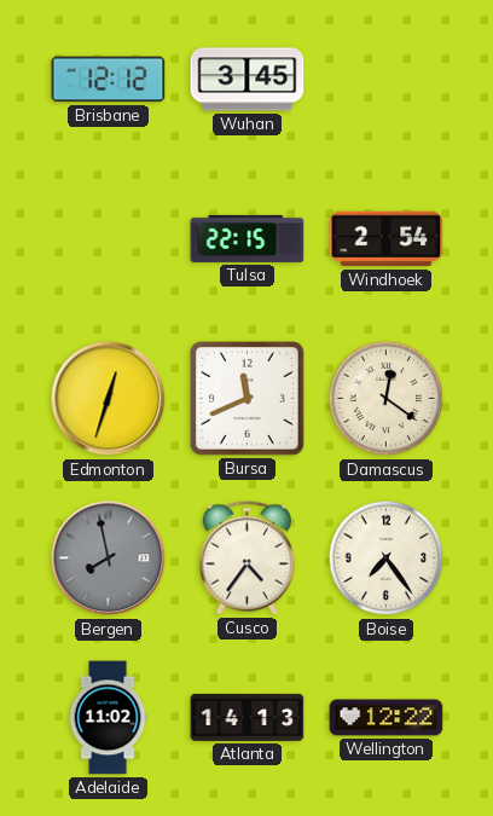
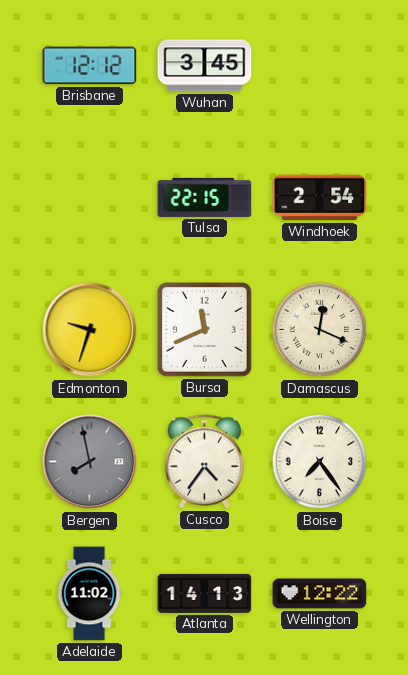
Edmonton: 12:33 -> 9:33 (90, 330)
Damascus: 12:21 -> 12:19 (320, 330)
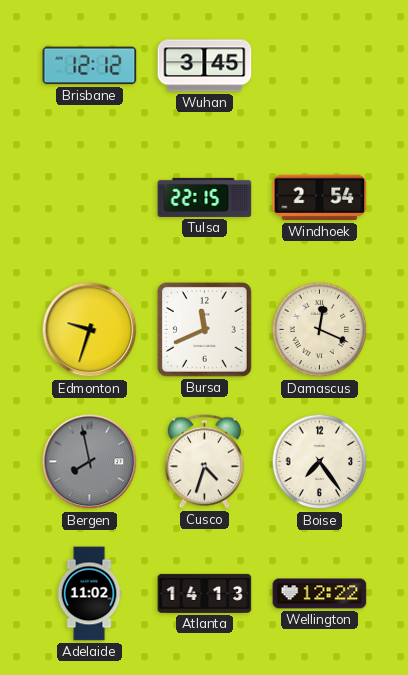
Cusco: 4:36 -> 4:33 (204, 462)
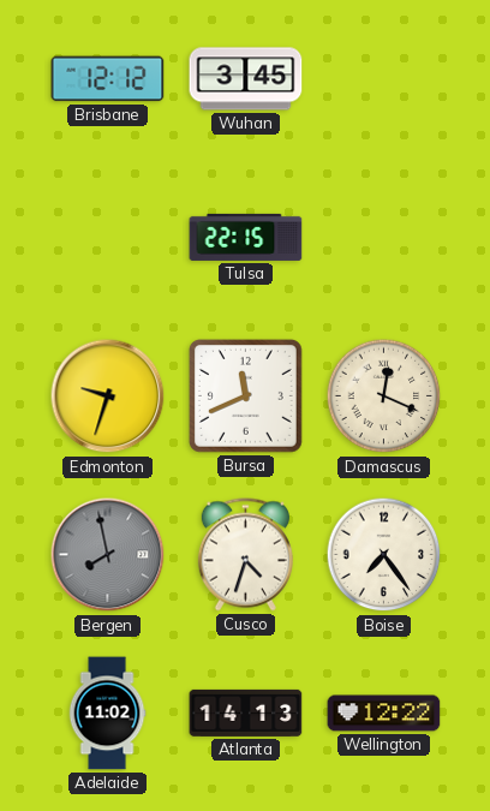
Windhoek: 2:54 -> none (320, 198)
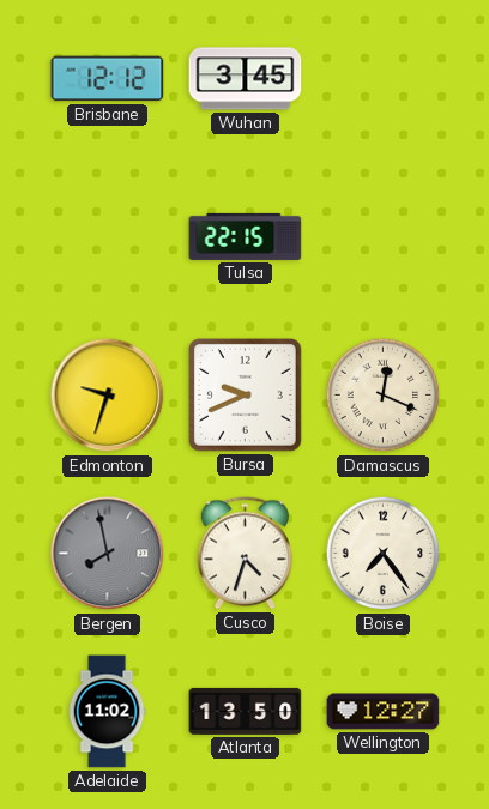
Bursa: 11:41 -> 9:41 (244, 394)
Atlanta: 14:13 -> 13:50 (246, 711)
Wellington: 12:22 -> 12:27 (384, 712)
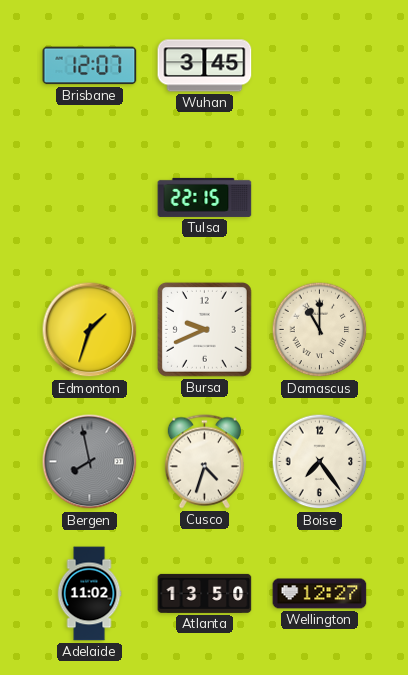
Brisbane: 12:12 -> 12:07 (90, 66)
Edmonton: 9:33 -> 1:33 (90, 330)
Damascus: 12:19 -> 11:00 (320, 330)
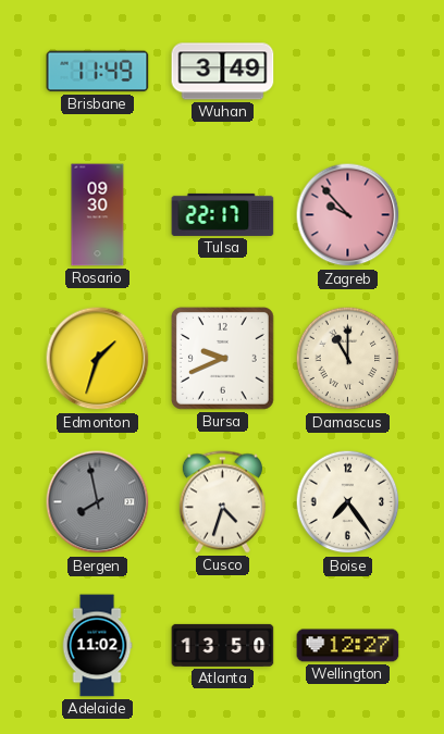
Brisbane: 12:07 -> 11:49 (98, 72)
Wuhan: 3:45 -> 3:49 (223, 72)
Rosario: none -> 09:30 (98, 215)
Tulsa: 22:15 -> 22:17 (223, 214)
Zagreb: none -> 9:53 (348, 215)
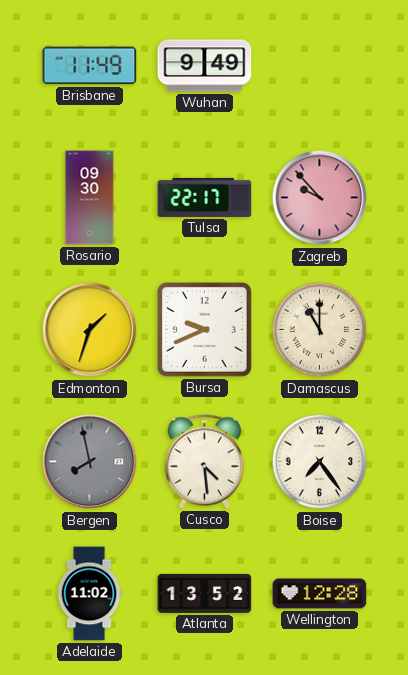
Wuhan: 3:49 -> 9:49 (205, 66)
Cusco: 4:33 -> 4:29 (204, 462)
Atlanta: 13:50 -> 13:52 (205, 593)
Wellington: 12:27 -> 12:28 (320, 594)
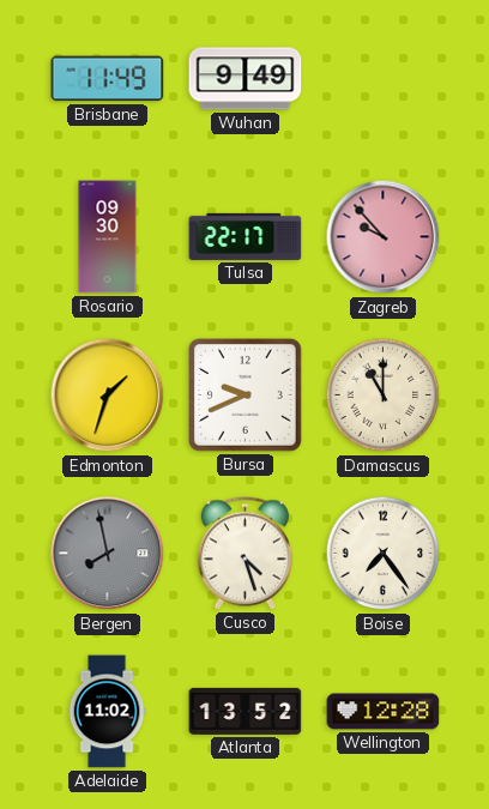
Cusco: 4:29 -> 4:27 (244, 554)
